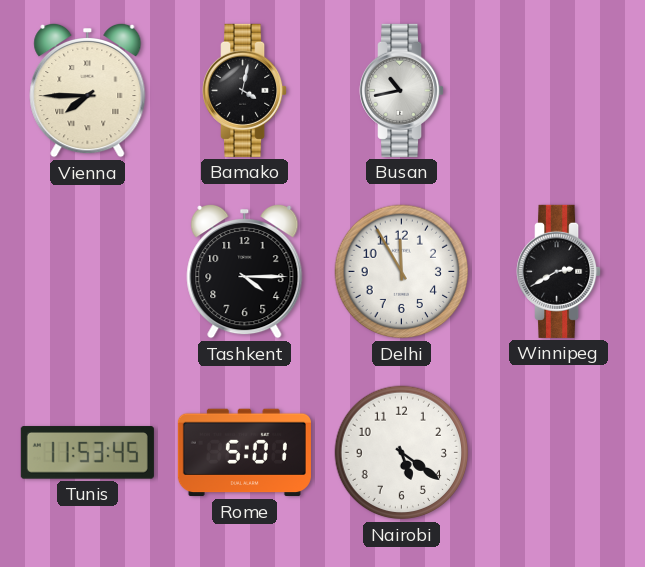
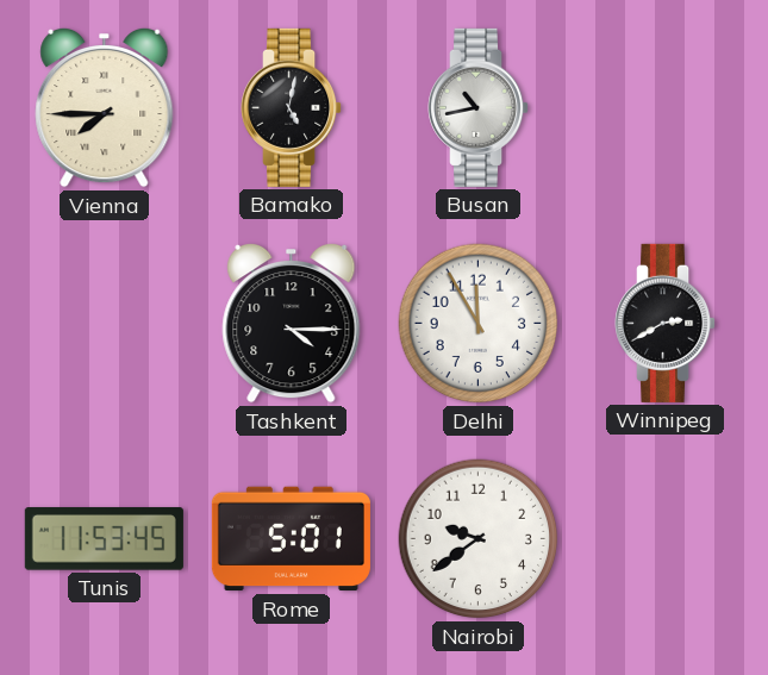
Bamako: 4:02 -> 5:02 (292, 107)
Nairobi: 5:21 -> 9:39 (479, 539)
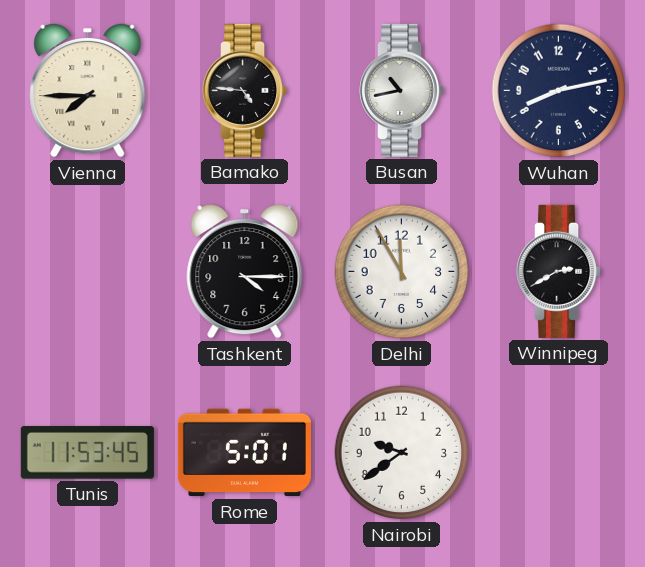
Bamako: 5:02 -> 4:46 (245, 90)
Wuhan: none -> 8:13 (559, 91)
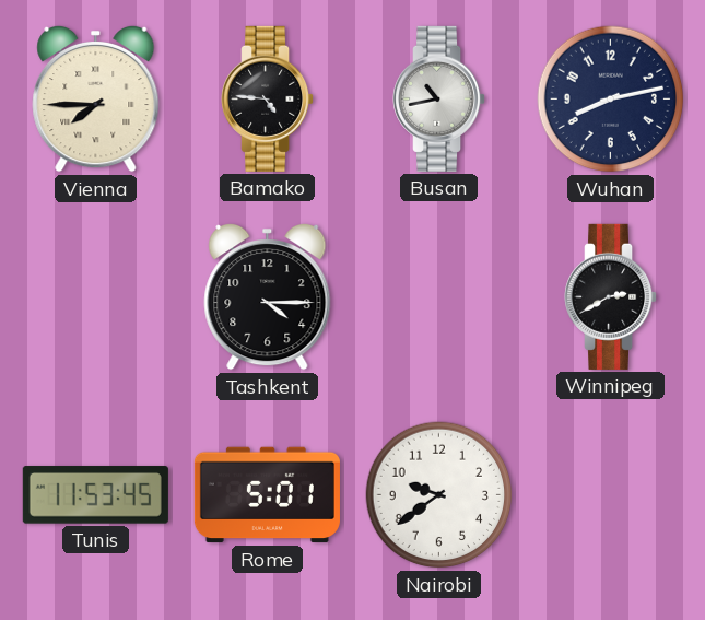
Delhi: 11:55 -> none (402, 272)
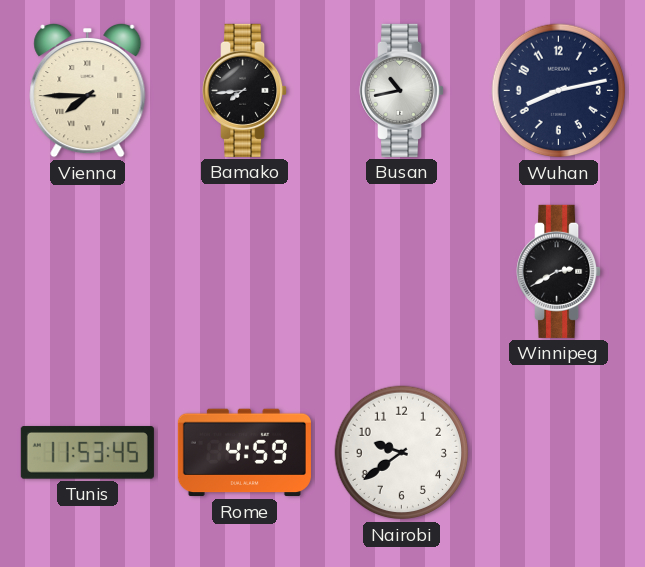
Bamako: 4:46 -> 7:44 (245, 90)
Tashkent: 4:15 -> none (268, 296)
Rome: 5:01 -> 4:59 (244, 453)
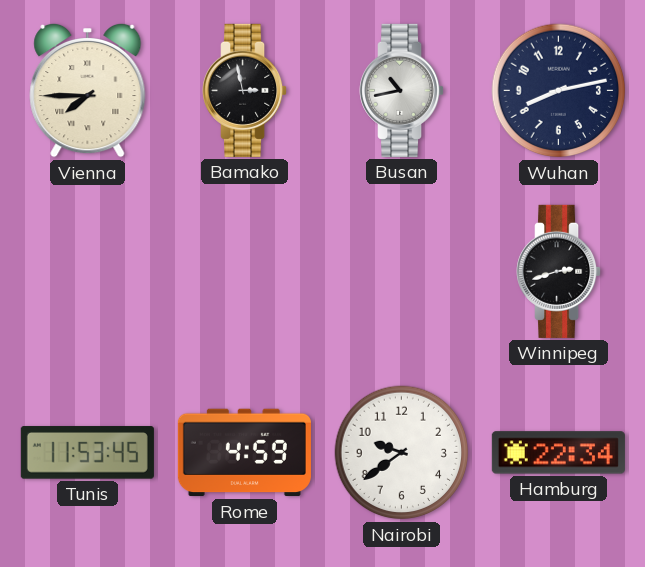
Bamako: 7:44 -> 2:58 (245, 90)
Winnipeg: 2:40 -> 2:42 (559, 271)
Hamburg: none -> 22:34 (558, 453)
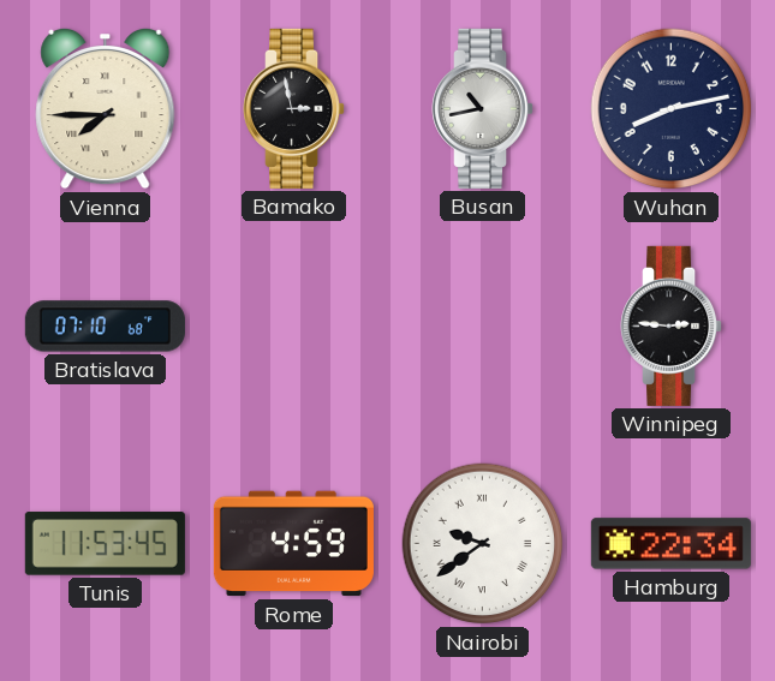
Bratislava: none -> 07:10 (105, 327)
Winnipeg: 2:42 -> 2:46 (672, 325)
Nairobi numerals: Arabic -> Roman (483, 544)
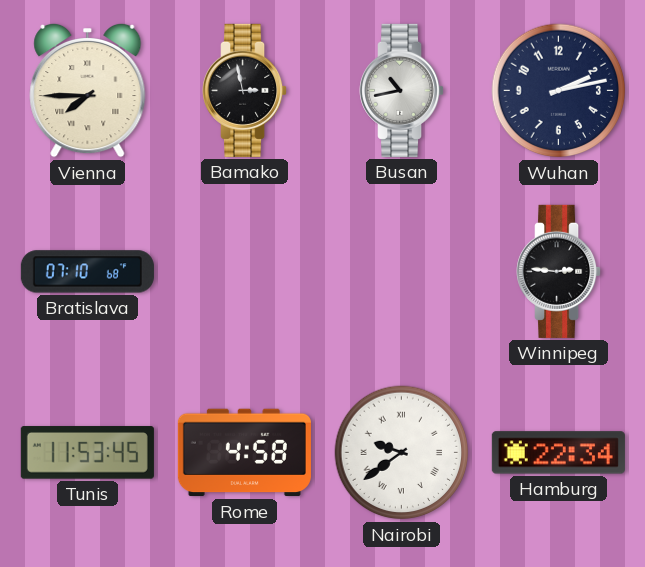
Wuhan: 8:13 -> 2:13 (559, 91)
Rome: 4:59 -> 4:58 (244, 453)
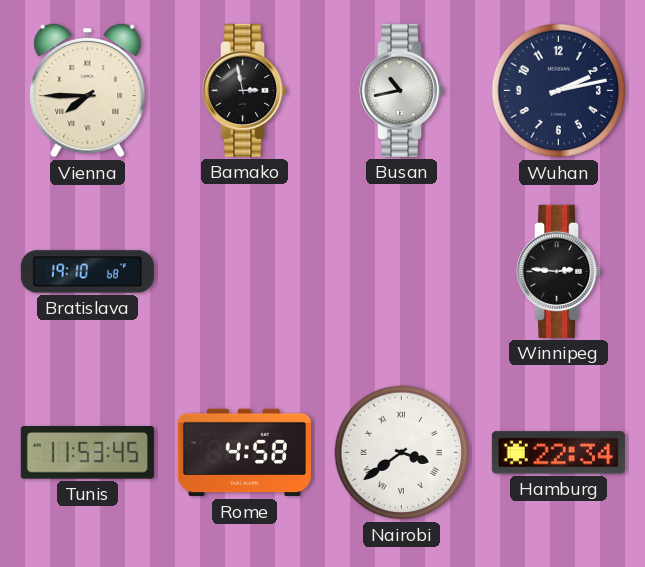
Bratislava: 07:10 -> 19:10 (87, 272)
Nairobi: 9:39 -> 3:39 (402, 453)
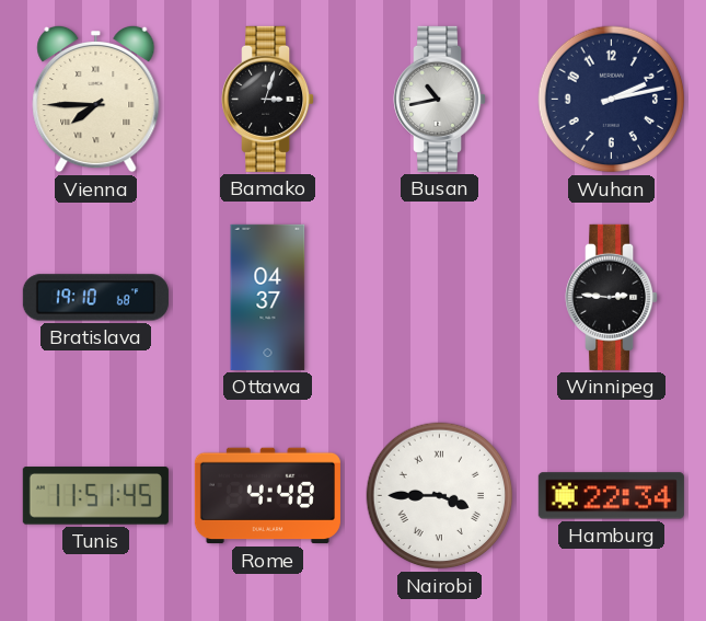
Bamako: 2:58 -> 3:03 (268, 99)
Ottawa: none -> 04:37 (268, 297)
Tunis: 11:53 -> 11:51 (95, 496)
Rome: 4:58 -> 4:48 (267, 496)
Nairobi: 3:39 -> 3:45 (440, 496)
